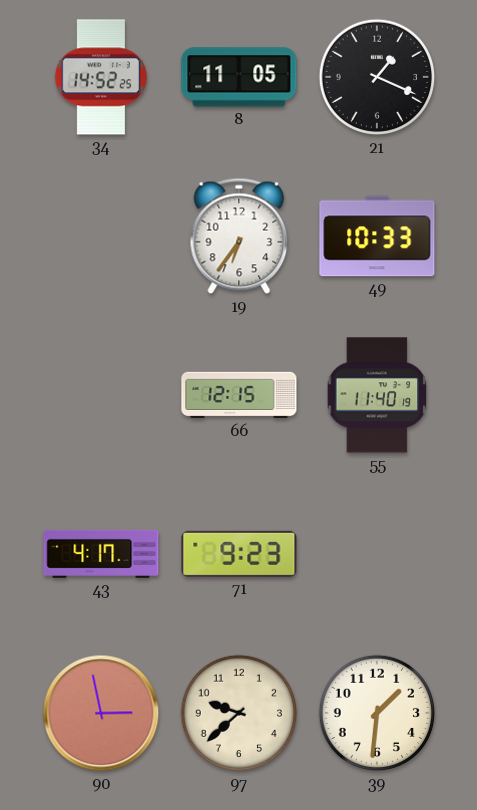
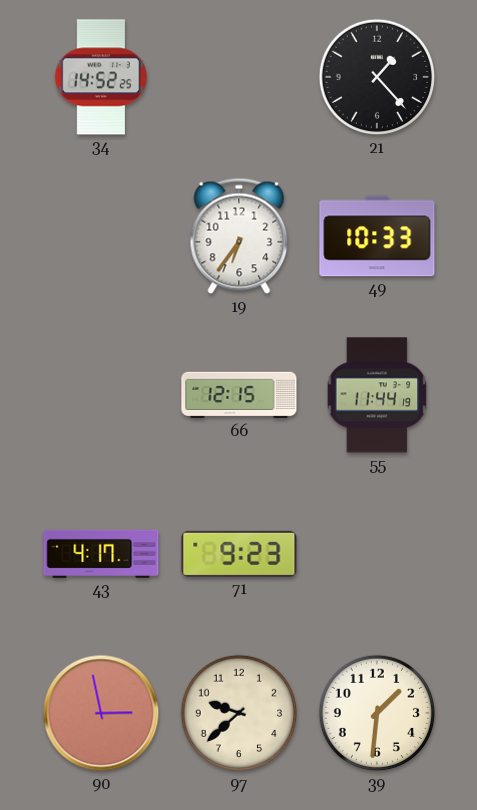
8: 11:05 -> none (239, 77)
21: 1:19 -> 1:23 (377, 77)
55: 11:40 -> 11:44 (377, 395)
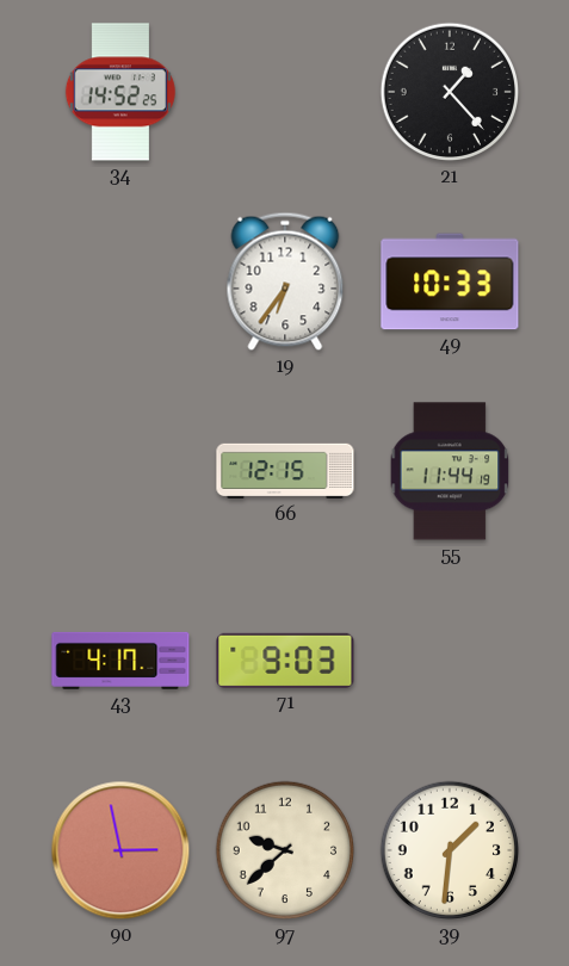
71: 9:23 -> 9:03 (285, 661)
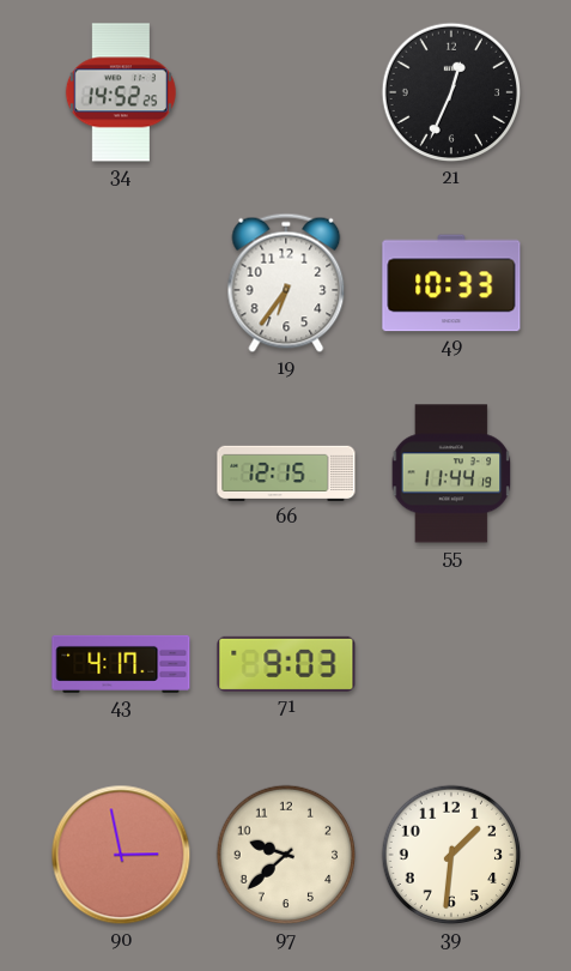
21: 1:23 -> 12:34 (451, 92)
